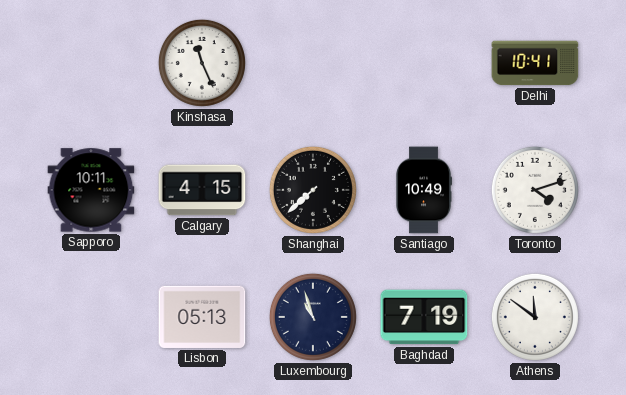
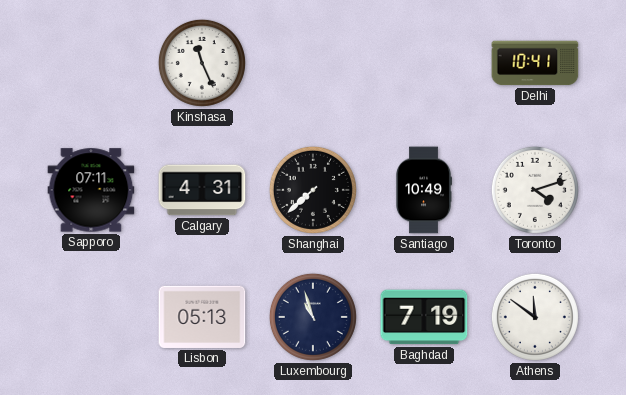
Sapporo: 10:11 -> 07:11 (91, 190)
Calgary: 4:15 -> 4:31 (202, 190)
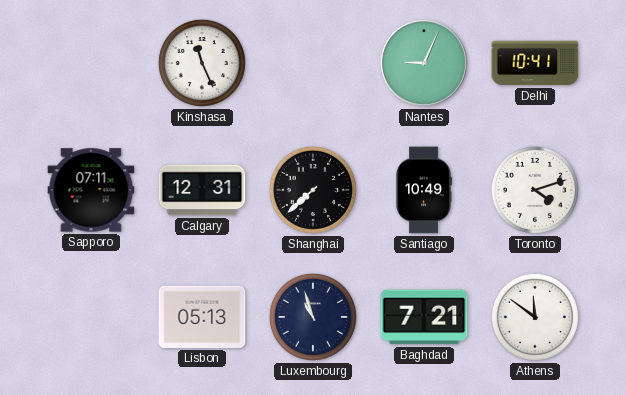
Nantes: none -> 9:04 (424, 63)
Calgary: 4:31 -> 12:31 (202, 190)
Baghdad: 7:19 -> 7:21 (424, 317)
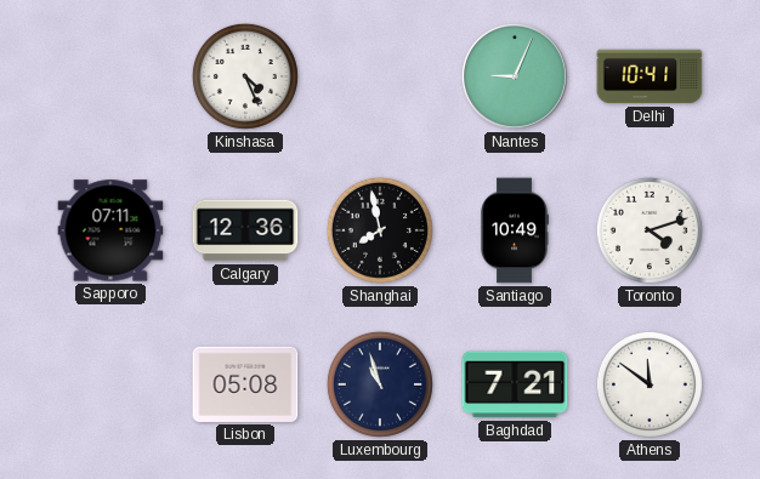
Kinshasa: 11:26 -> 4:26 (245, 76)
Calgary: 12:31 -> 12:36 (245, 230)
Shanghai: 7:38 -> 7:58 (380, 230)
Lisbon: 05:13 -> 05:08 (245, 384)
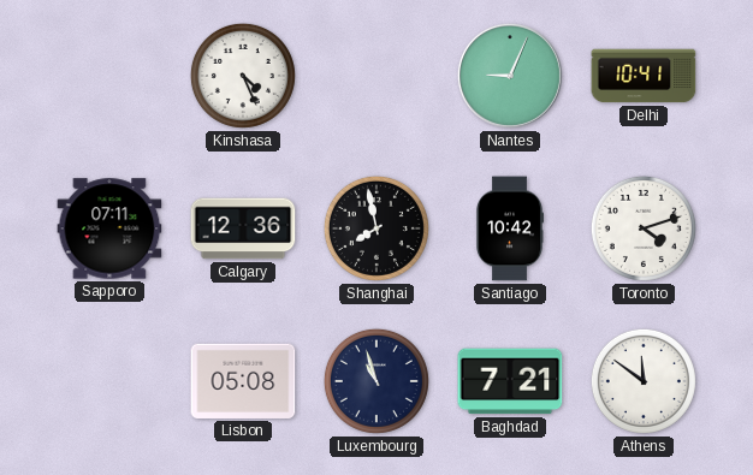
Santiago: 10:49 -> 10:42 (510, 228)
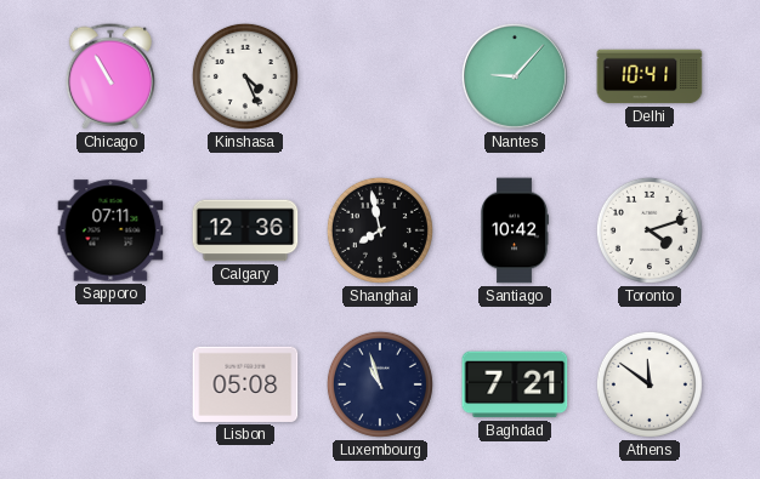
Chicago: none -> 10:55 (109, 76)
Nantes: 9:04 -> 9:07 (515, 76)
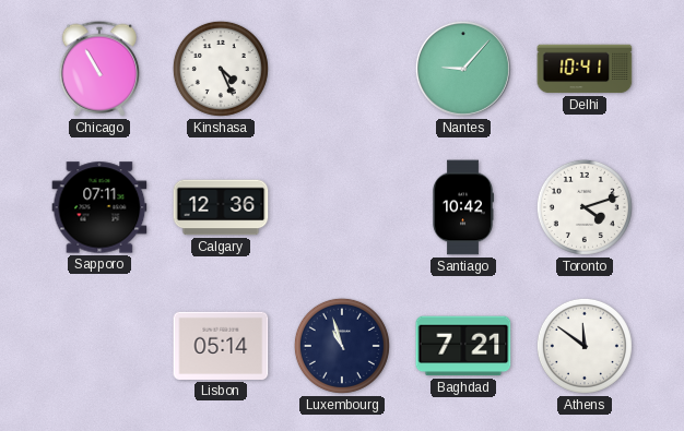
Shanghai: 7:58 -> none (380, 230)
Lisbon: 05:08 -> 05:14 (221, 346)
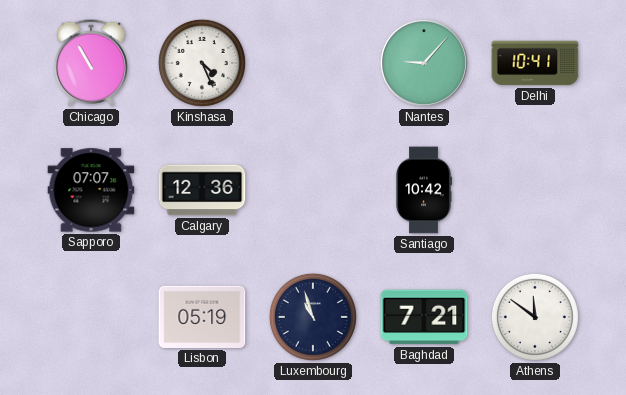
Sapporo: 07:11 -> 07:07 (91, 190)
Toronto: 4:12 -> none (585, 207)
Lisbon: 05:14 -> 05:19 (202, 317)
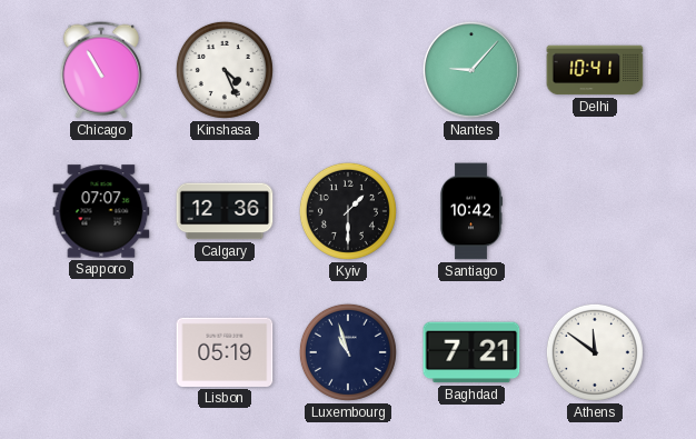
Kyiv: none -> 1:30 (348, 211)
